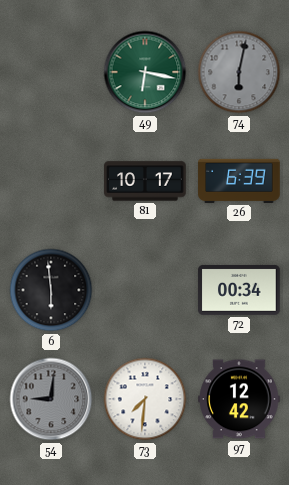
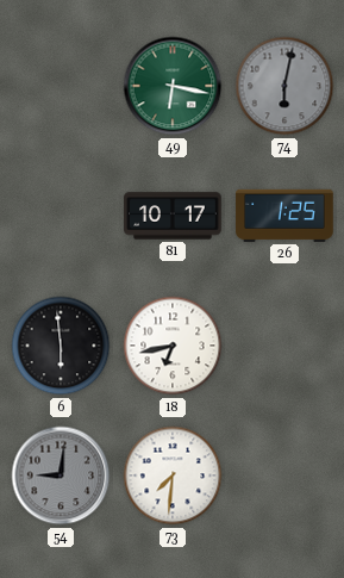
26: 6:39 -> 1:25 (284, 216)
18: none -> 6:43 (173, 346)
72: 00:34 -> none (239, 290)
97: 12:42 -> none (239, 399)
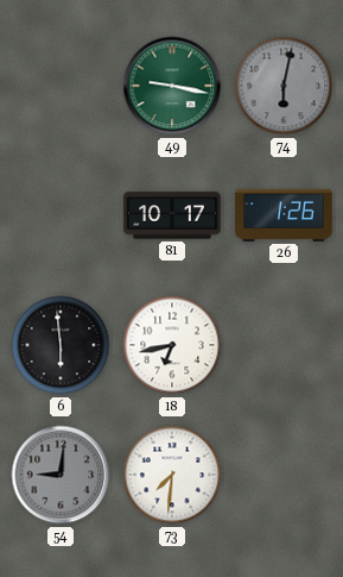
49: 6:17 -> 9:17 (172, 86)
26: 1:25 -> 1:26 (284, 215)
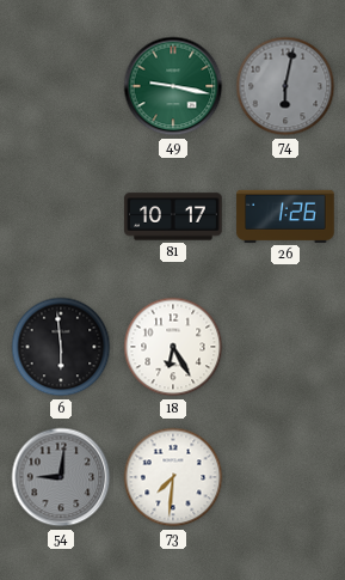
18: 6:43 -> 6:25 (173, 347)
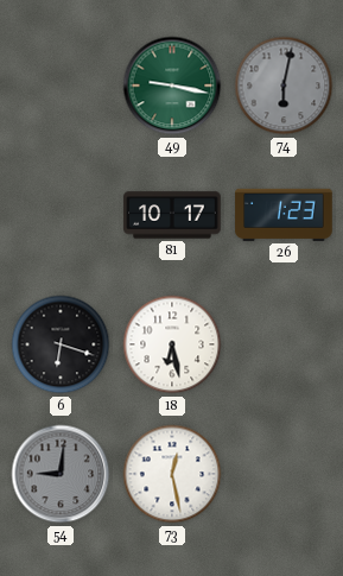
26: 1:26 -> 1:23 (284, 215)
6: 5:59 -> 6:18 (61, 344)
18: 6:25 -> 6:28 (172, 344)
73: 7:31 -> 12:28 (172, 474)
